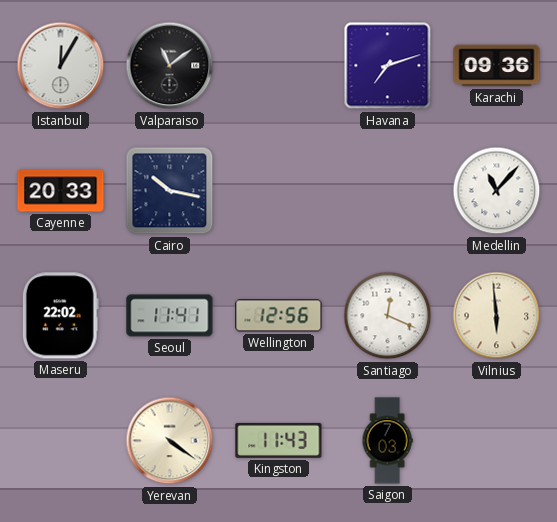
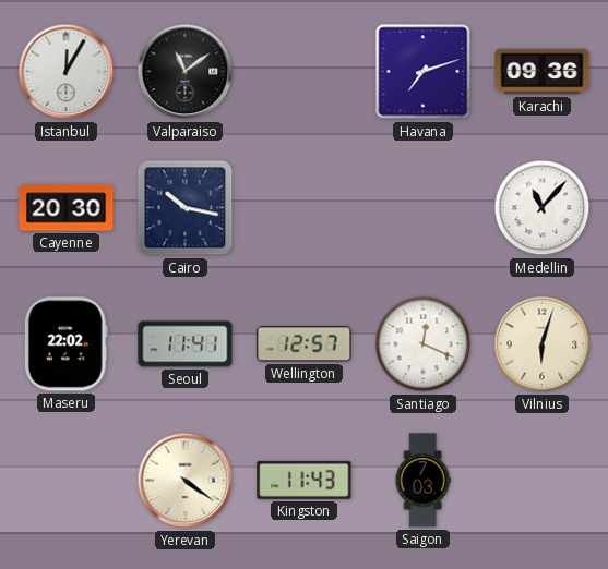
Cayenne: 20:33 -> 20:30 (67, 208)
Wellington: 12:56 -> 12:57 (305, 344)
Vilnius: 5:59 -> 6:03 (543, 344)
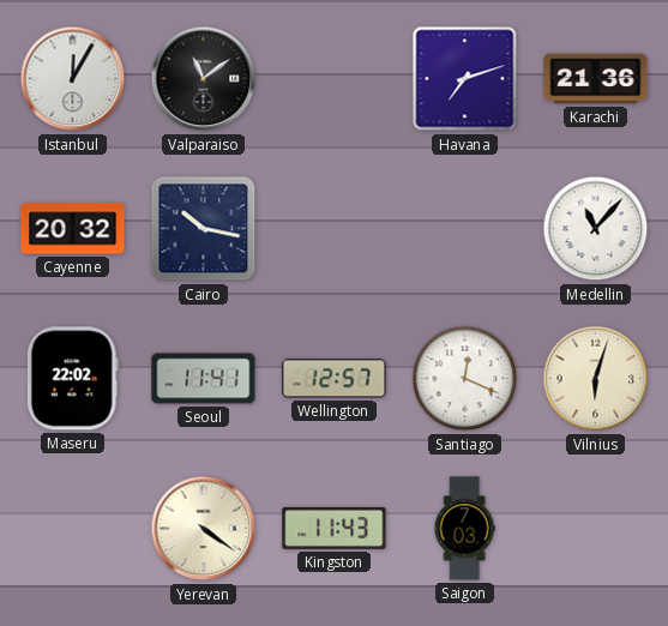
Karachi: 09:36 -> 21:36 (596, 79)
Cayenne: 20:30 -> 20:32 (73, 229)
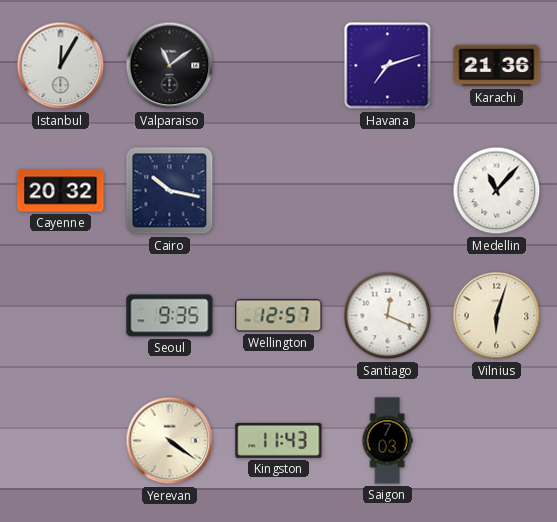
Maseru: 22:02 -> none (72, 379)
Seoul: 11:41 -> 9:35 (170, 316)
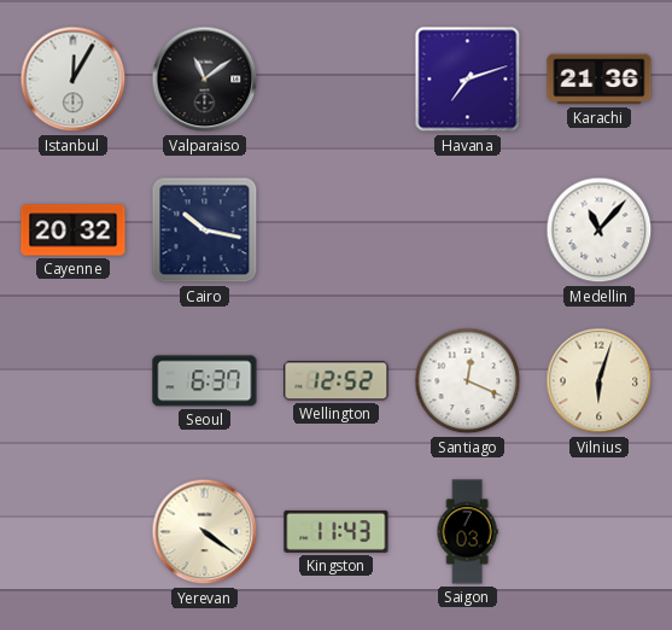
Seoul: 9:35 -> 6:37 (205, 381)
Wellington: 12:57 -> 12:52 (337, 381)
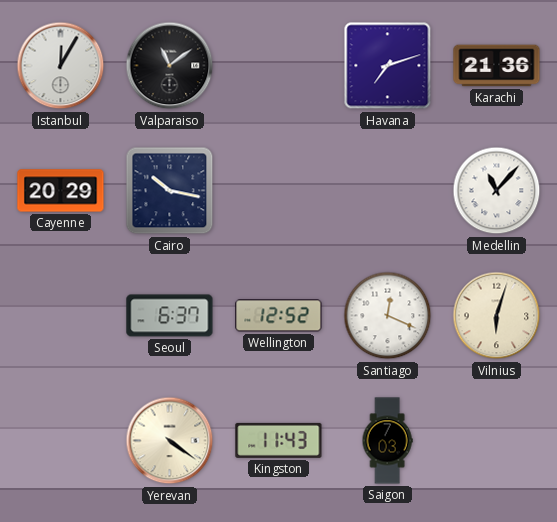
Cayenne: 20:32 -> 20:29 (61, 191)
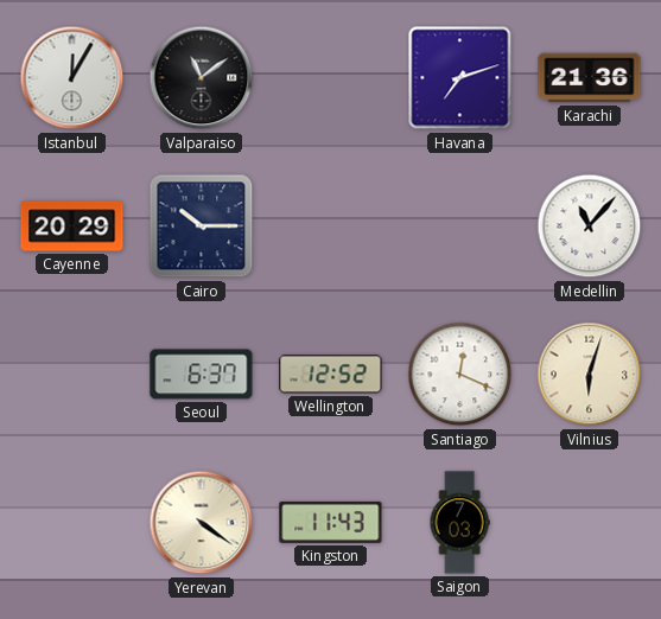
Cairo: 10:17 -> 10:15 (202, 226)
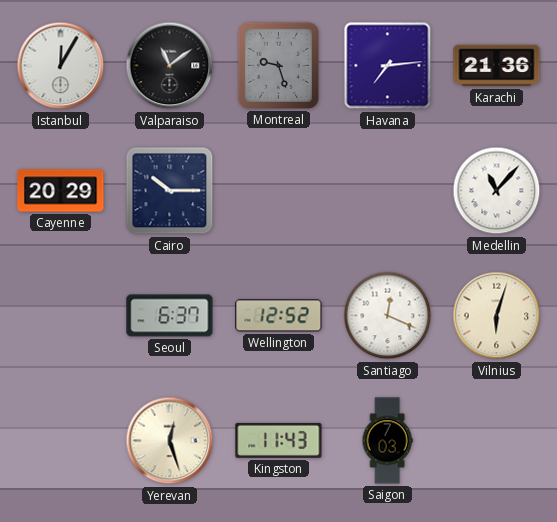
Montreal: none -> 9:27 (278, 65)
Havana: 7:12 -> 7:14 (388, 66)
Yerevan: 4:21 -> 12:27 (170, 441)
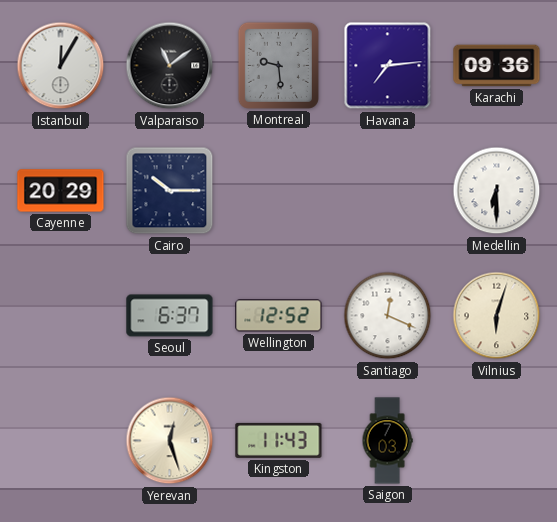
Montreal: 9:27 -> 9:29 (278, 65)
Karachi: 21:36 -> 09:36 (497, 66)
Medellin: 11:07 -> 6:30 (497, 191)
